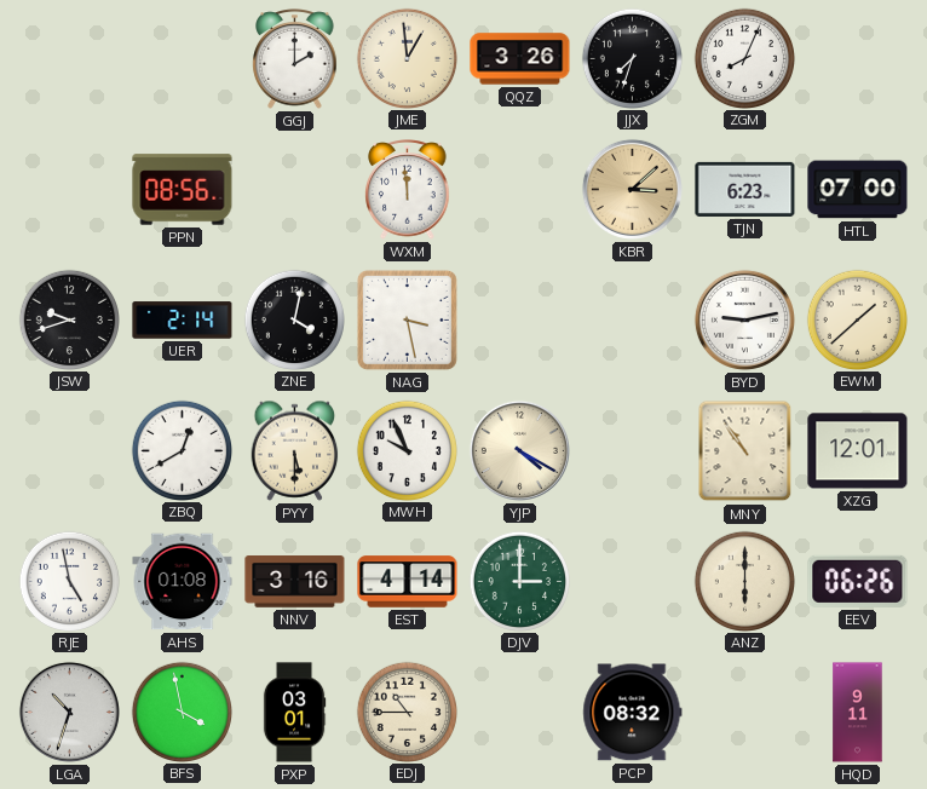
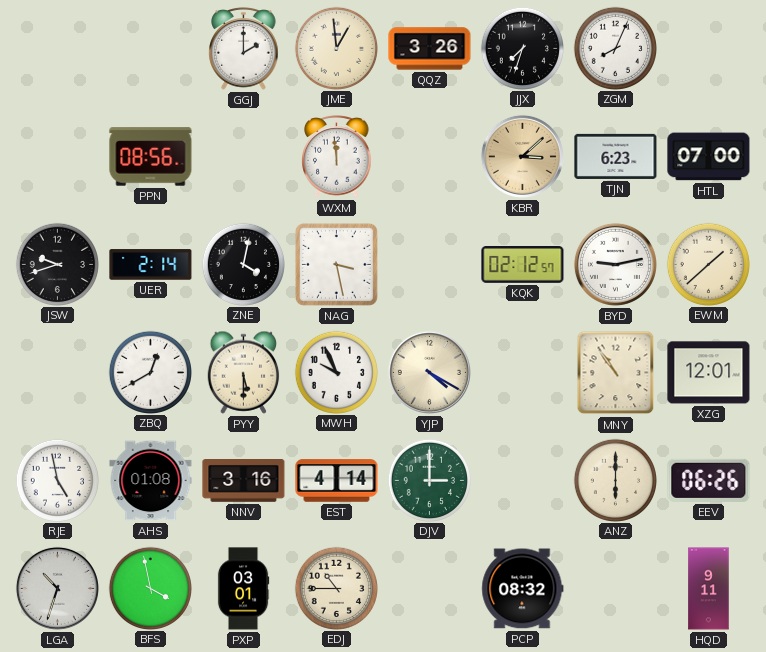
KQK: none -> 02:12 (523, 265)
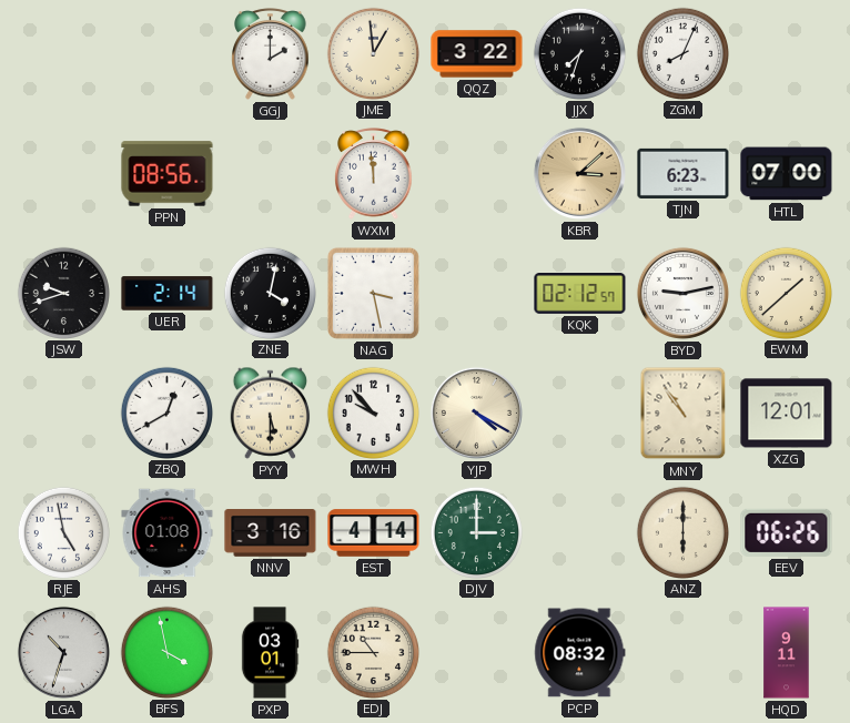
QQZ: 3:26 -> 3:22 (477, 54)
MWH: 9:56 -> 9:53 (373, 413)
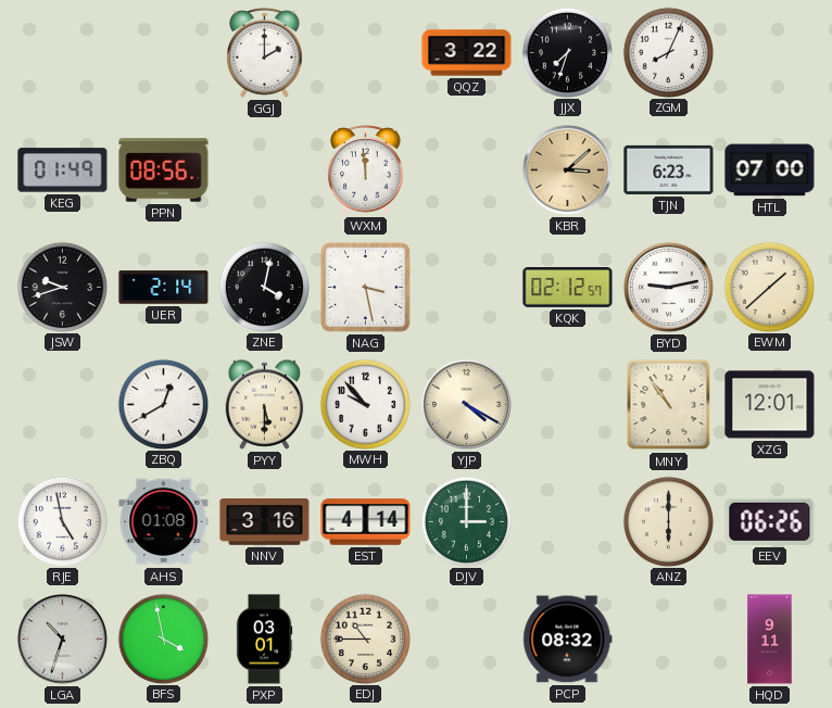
JME: 12:59 -> none (373, 53)
KEG: none -> 01:49 (63, 170)
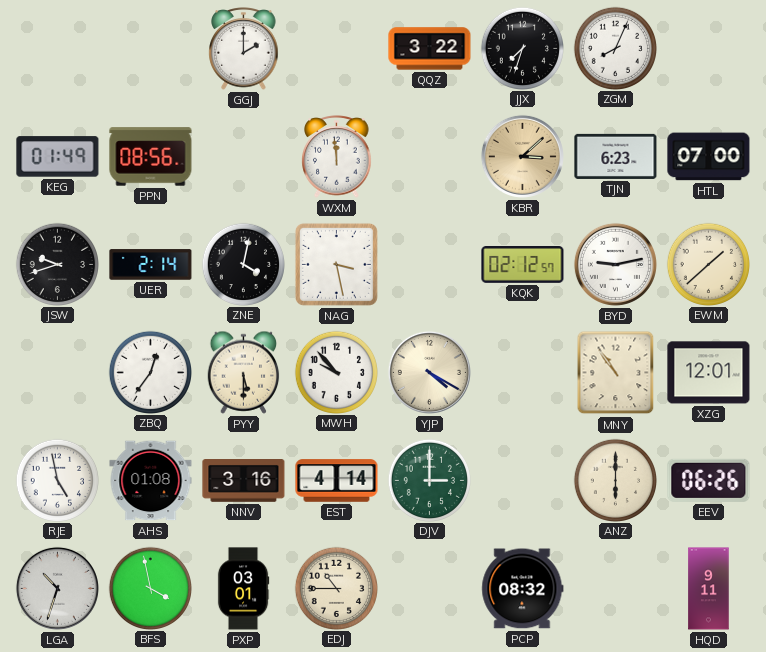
ZBQ: 12:40 -> 12:36 (150, 372)
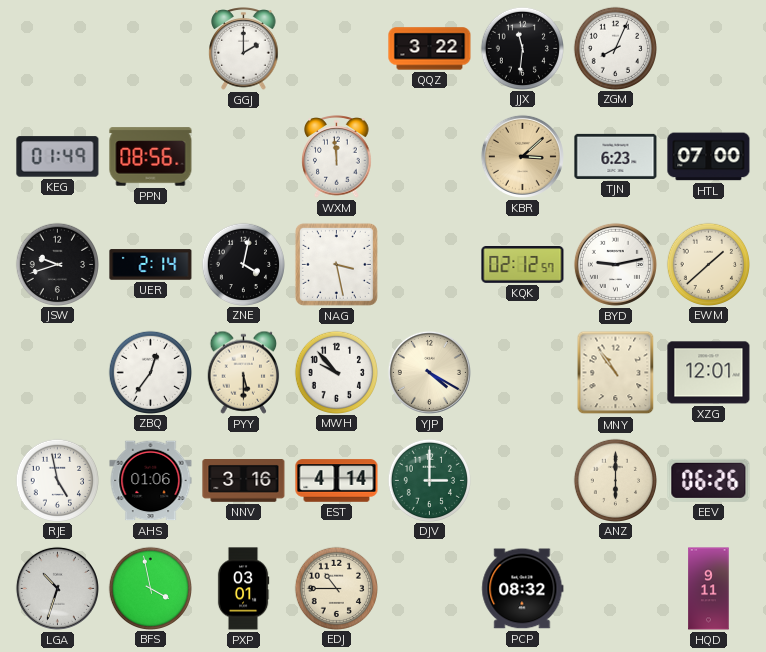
JJX: 7:33 -> 11:31 (522, 48)
AHS: 01:08 -> 01:06 (151, 481)
